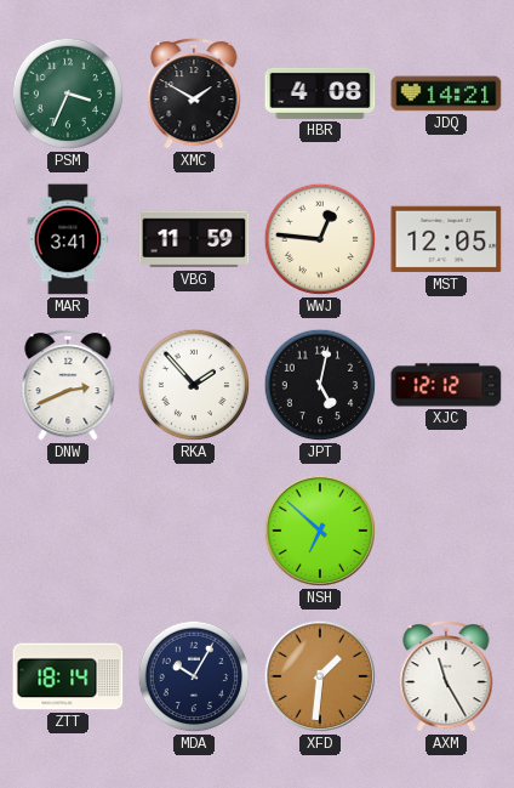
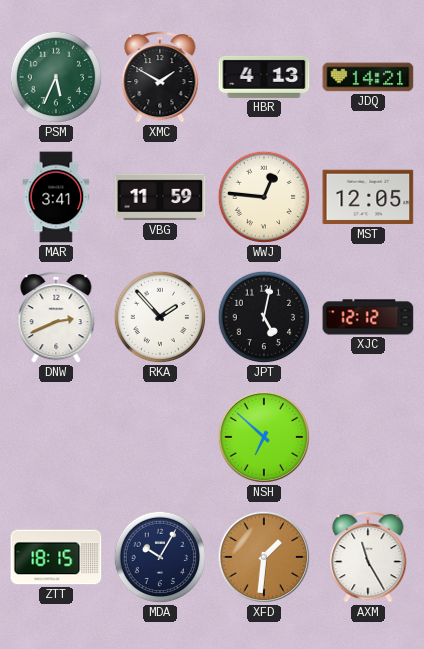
PSM: 3:34 -> 5:34 (56, 77)
HBR: 4:08 -> 4:13 (264, 77)
ZTT: 18:14 -> 18:15 (56, 557)
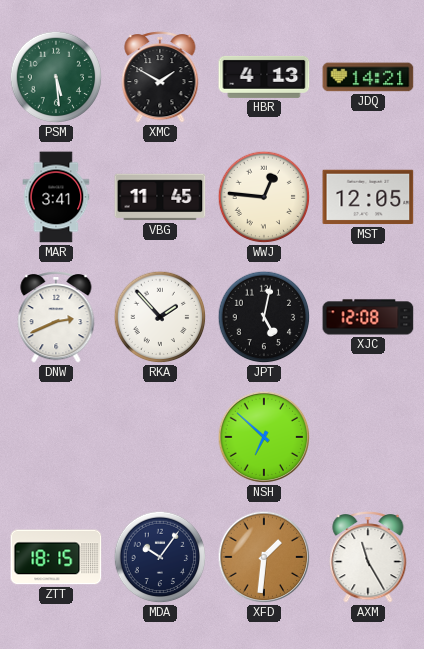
PSM: 5:34 -> 5:29 (56, 77)
VBG: 11:59 -> 11:45 (160, 197)
XJC: 12:12 -> 12:08 (368, 317)
MDA: 10:05 -> 10:06 (160, 557)
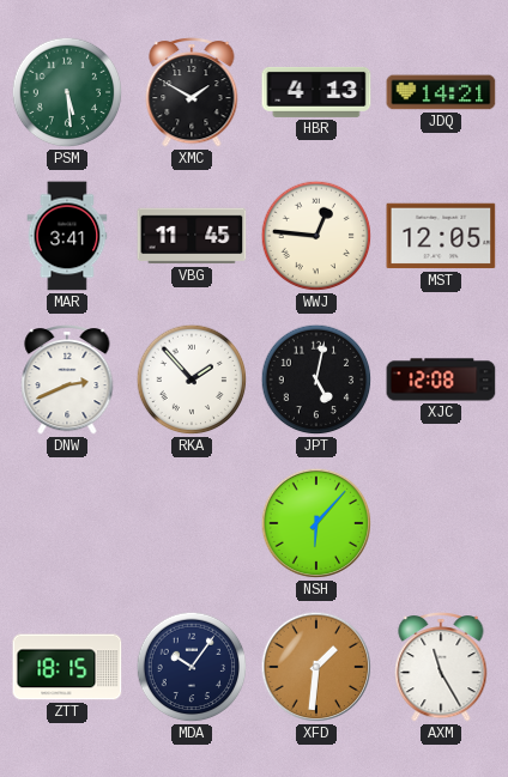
NSH: 6:52 -> 6:07 (316, 523)
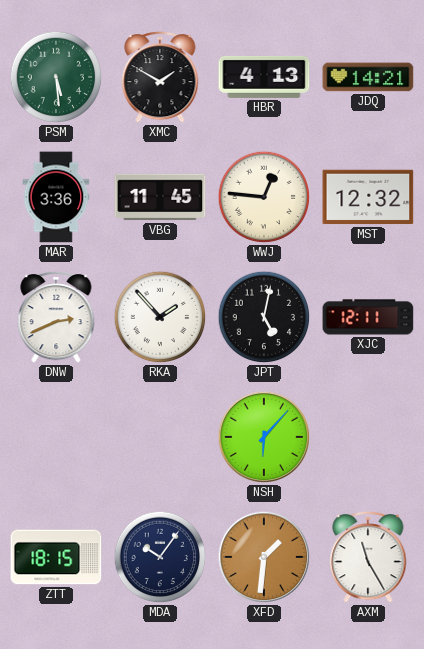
MAR: 3:41 -> 3:36 (56, 197)
MST: 12:05 -> 12:32 (368, 197)
XJC: 12:08 -> 12:11 (368, 317)
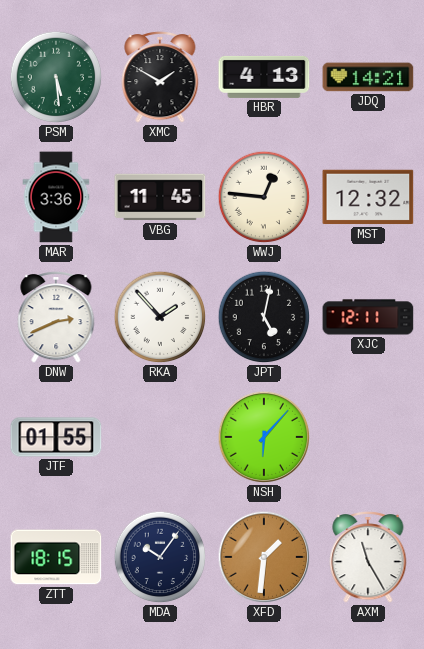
JTF: none -> 01:55 (56, 437)
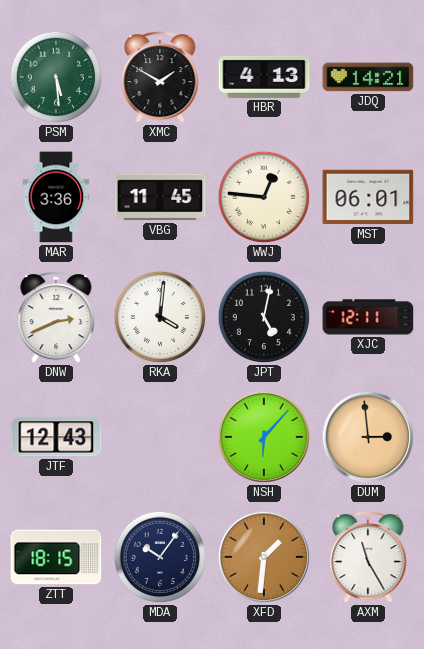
MST: 12:32 -> 06:01 (368, 197)
RKA: 1:53 -> 4:01 (160, 317)
JTF: 01:55 -> 12:43 (56, 437)
DUM: none -> 2:59 (368, 437)
